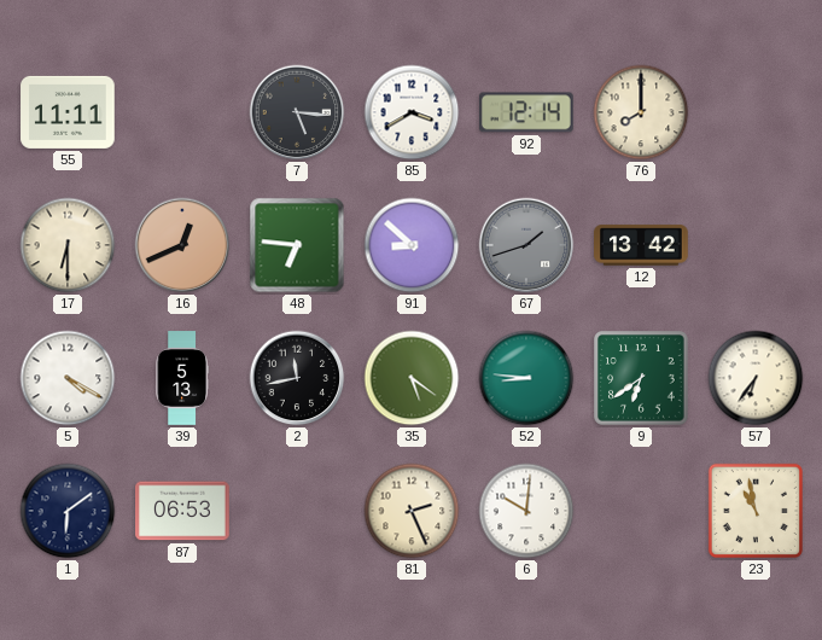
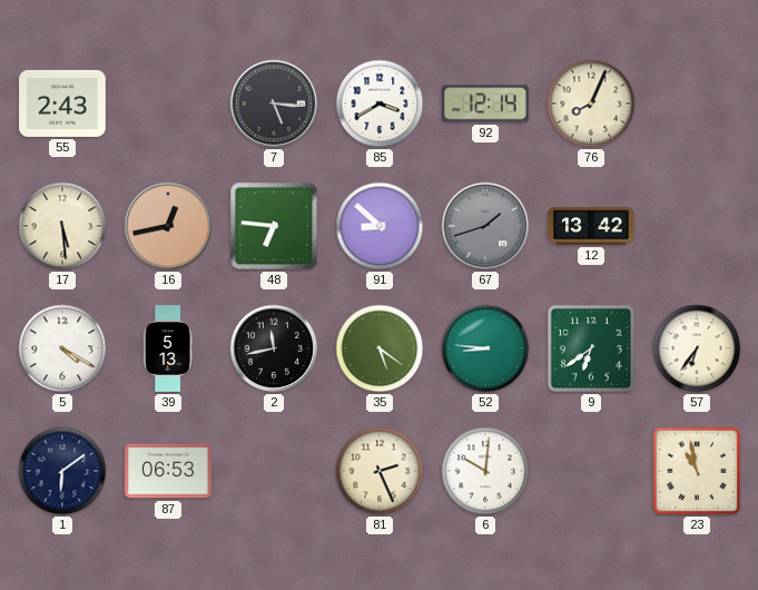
55: 11:11 -> 2:43 (62, 104)
76: 8:00 -> 8:04 (591, 104)
17: 6:30 -> 5:29 (62, 226)
16: 12:41 -> 12:43 (168, 226)
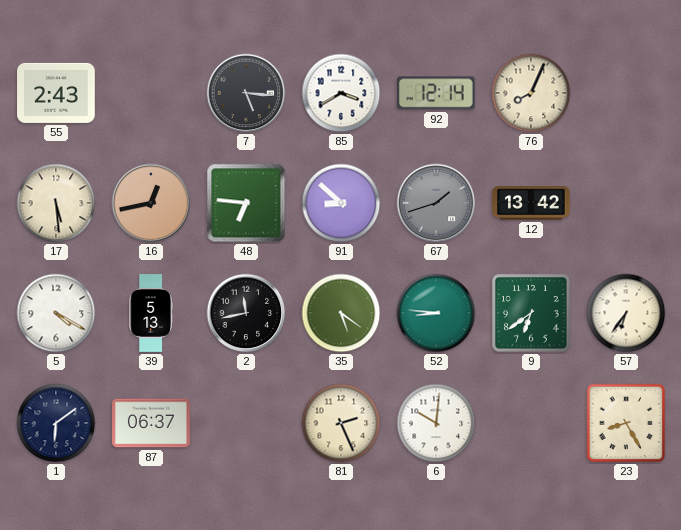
87: 06:53 -> 06:37 (151, 423)
23: 10:58 -> 8:25 (626, 423)
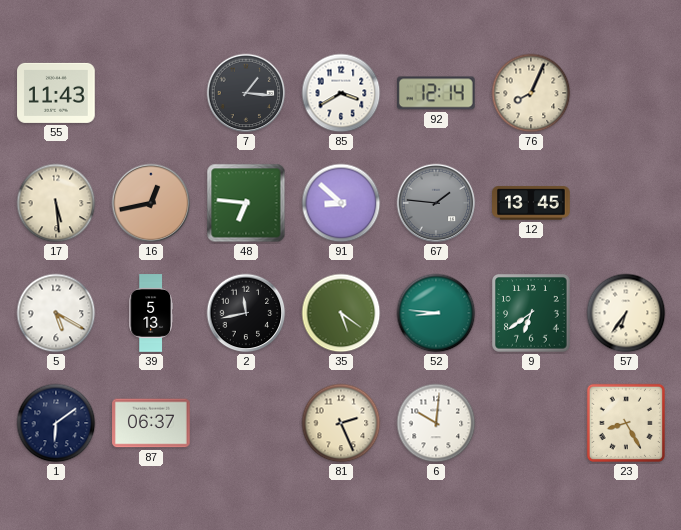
55: 2:43 -> 11:43 (56, 93)
7: 5:16 -> 1:16 (246, 93)
67: 1:42 -> 1:46 (436, 203)
12: 13:42 -> 13:45 (531, 203)
5: 4:20 -> 5:20 (56, 313)
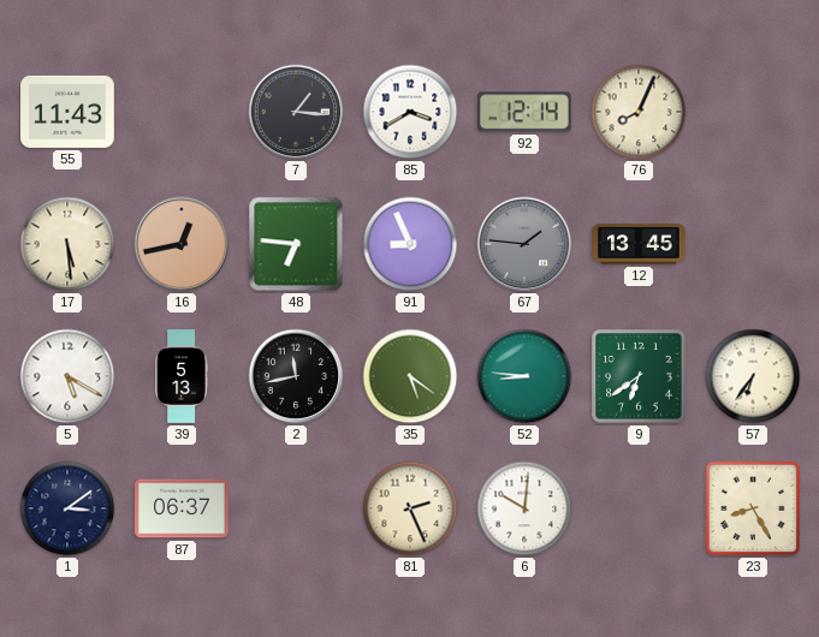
91: 8:52 -> 8:56 (410, 244)
1: 6:09 -> 3:09 (67, 508)
